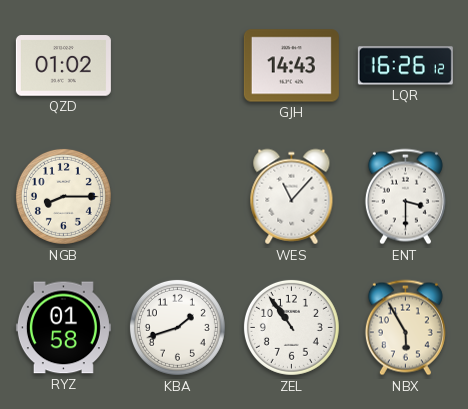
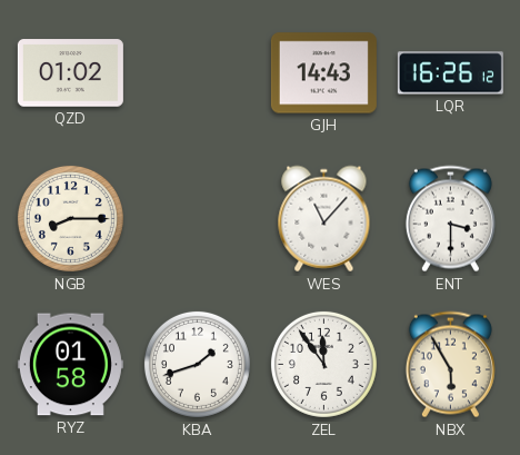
ZEL: 10:54 -> 11:54 (323, 364)
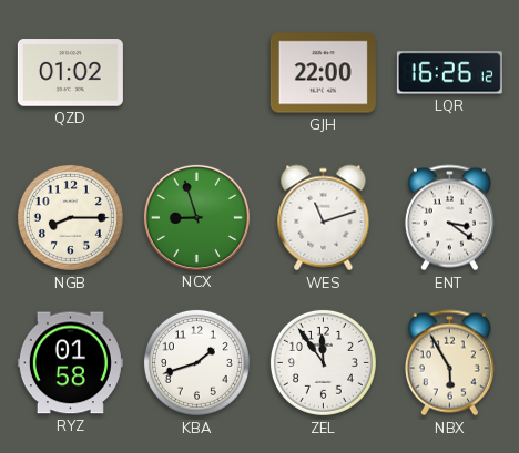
GJH: 14:43 -> 22:00 (323, 73)
NCX: none -> 8:57 (196, 217)
WES: 11:07 -> 11:12 (324, 218)
ENT: 3:30 -> 3:21 (449, 218)
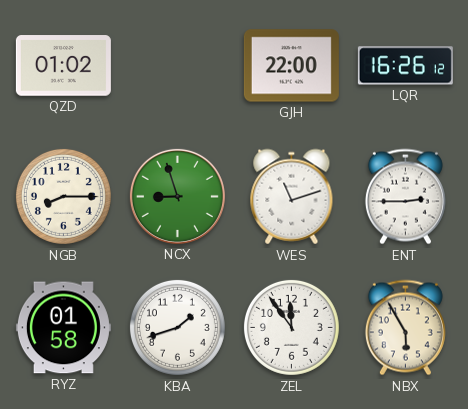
ENT: 3:21 -> 2:45 (405, 197)
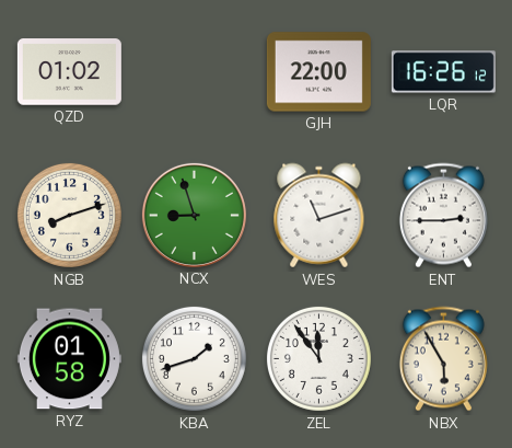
NGB: 8:15 -> 8:12 (69, 215)
